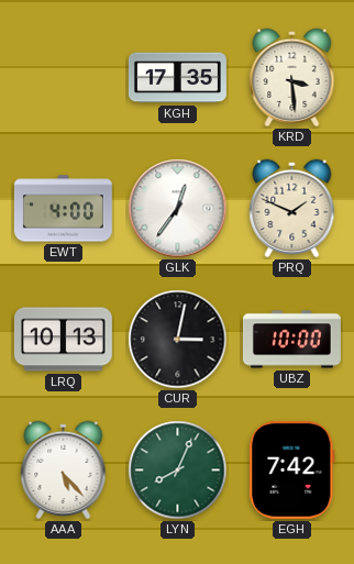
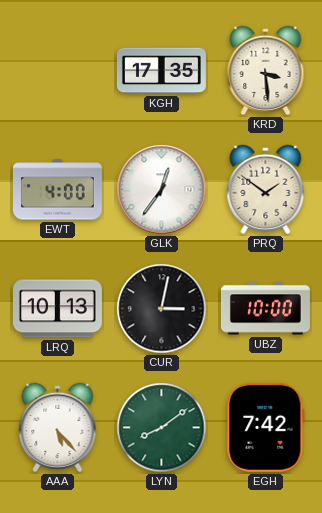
PRQ: 1:49 -> 1:51 (266, 190)
LYN: 8:04 -> 8:09 (162, 428)
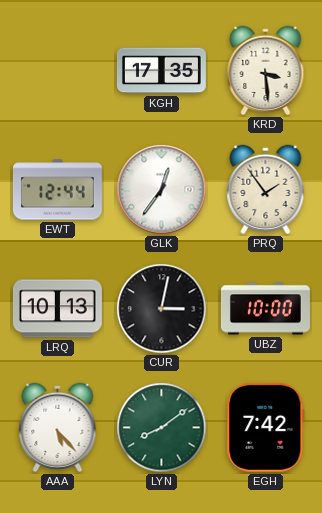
EWT: 4:00 -> 12:44 (57, 190)
PRQ: 1:51 -> 1:54 (266, 190)
